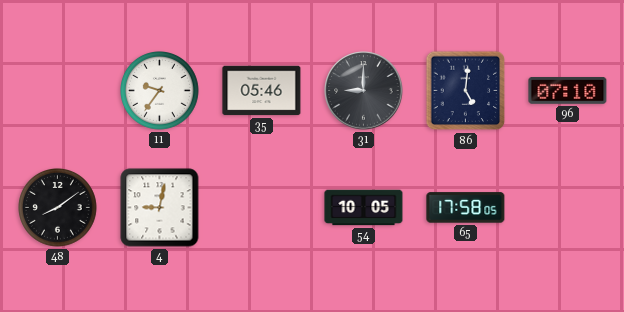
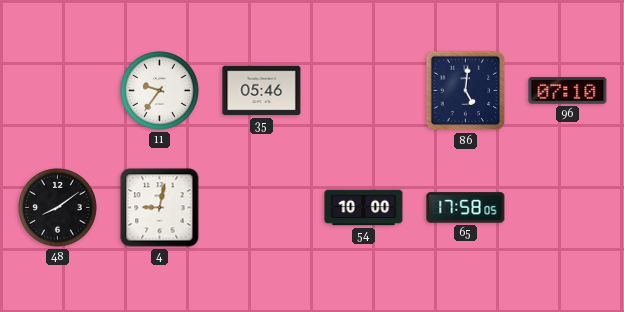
31: 9:00 -> none (364, 91)
54: 10:05 -> 10:00 (364, 208)
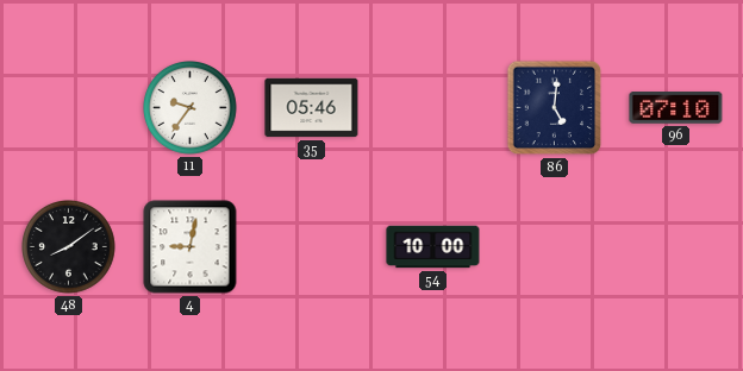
65: 17:58 -> none (466, 208)
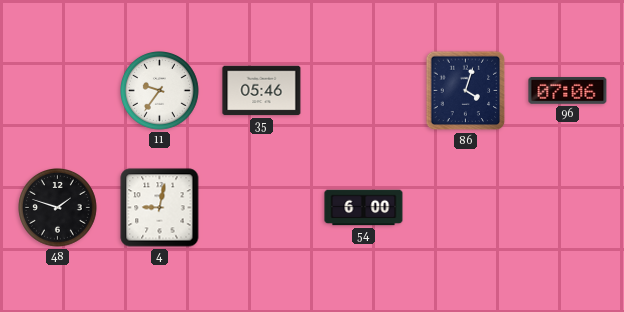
86: 5:01 -> 4:03 (466, 91)
96: 07:10 -> 07:06 (568, 91)
48: 8:09 -> 1:48 (58, 208)
54: 10:00 -> 6:00 (364, 208)
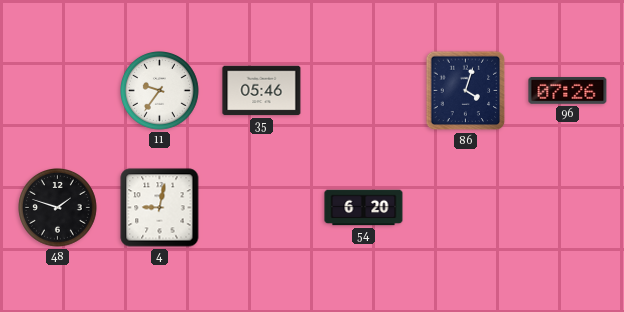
96: 07:06 -> 07:26 (568, 91)
54: 6:00 -> 6:20 (364, 208)
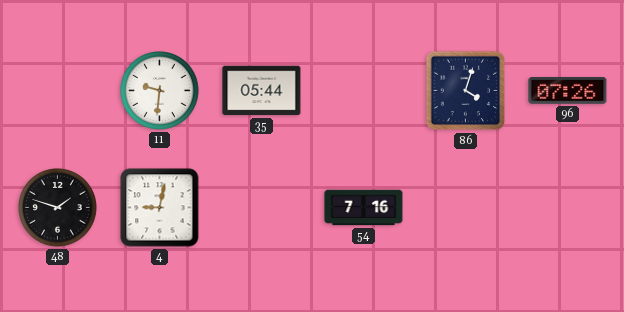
11: 9:36 -> 9:31 (160, 91)
35: 05:46 -> 05:44 (262, 91)
54: 6:20 -> 7:16 (364, 208)
